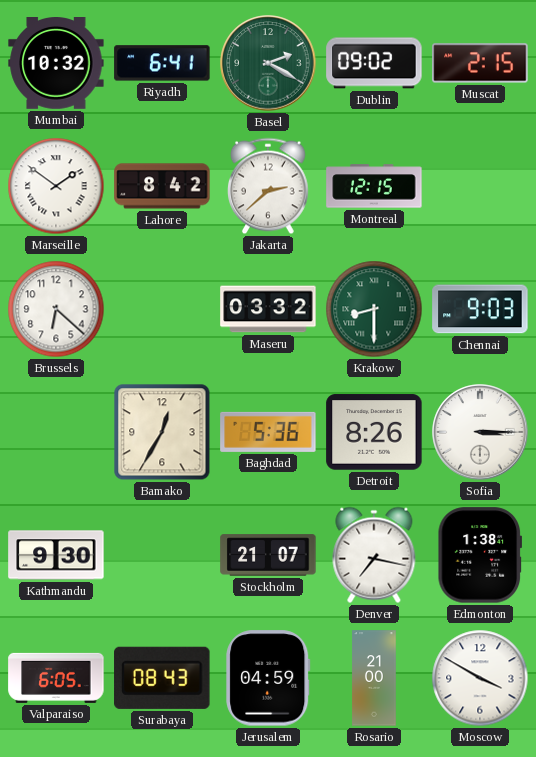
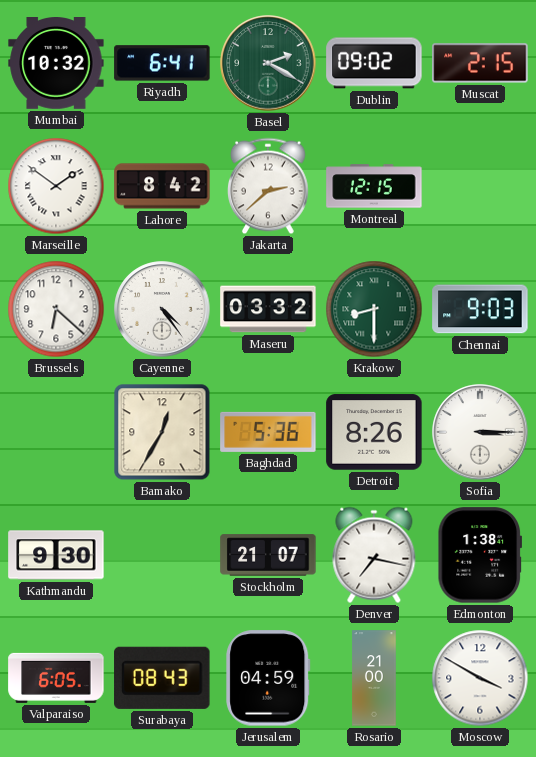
Cayenne: none -> 4:24 (162, 309)
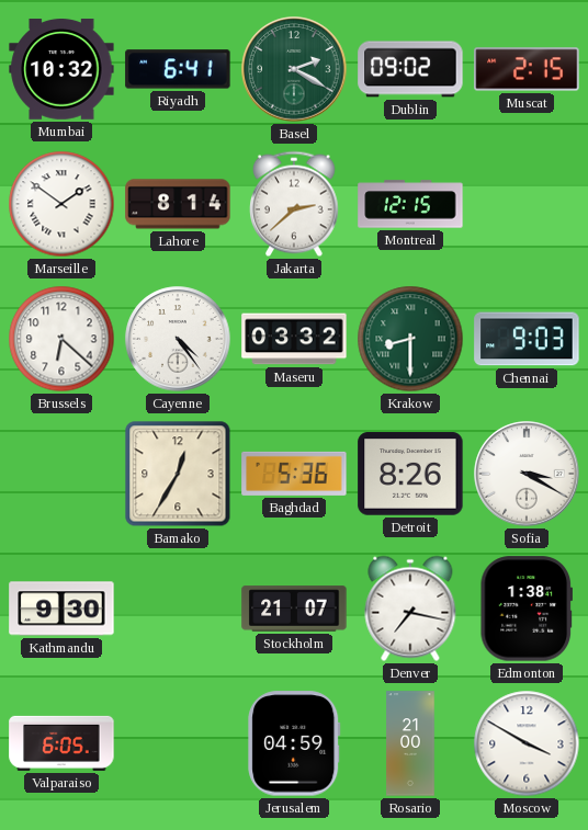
Lahore: 8:42 -> 8:14 (178, 204)
Sofia: 3:15 -> 3:20 (527, 474)
Surabaya: 08:43 -> none (162, 678)
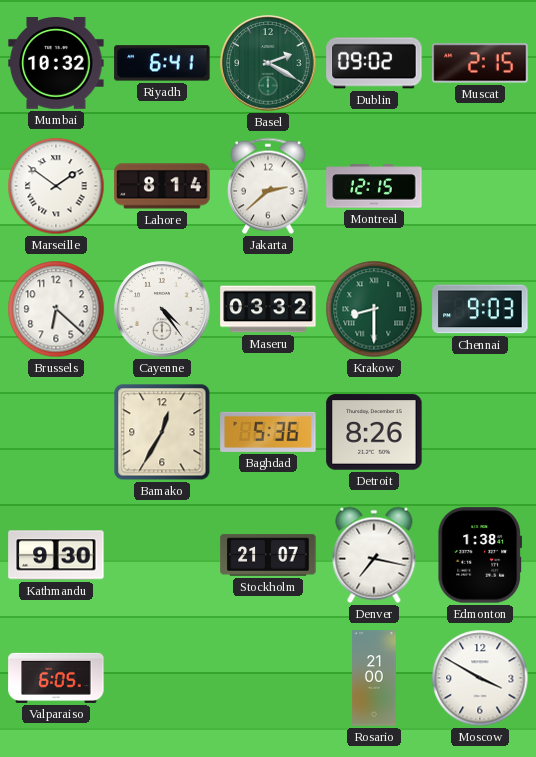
Sofia: 3:20 -> none (527, 474)
Jerusalem: 04:59 -> none (294, 743)
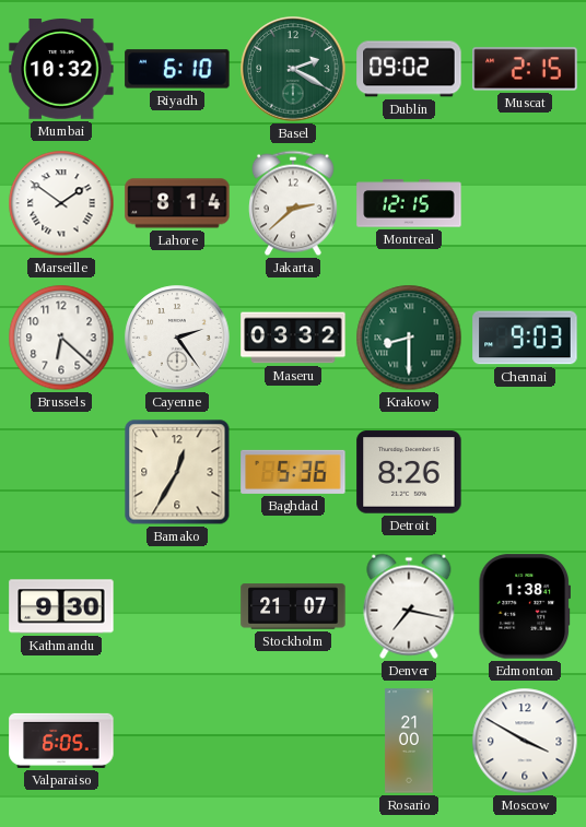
Riyadh: 6:41 -> 6:10 (177, 69)
Cayenne: 4:24 -> 2:24 (177, 338)
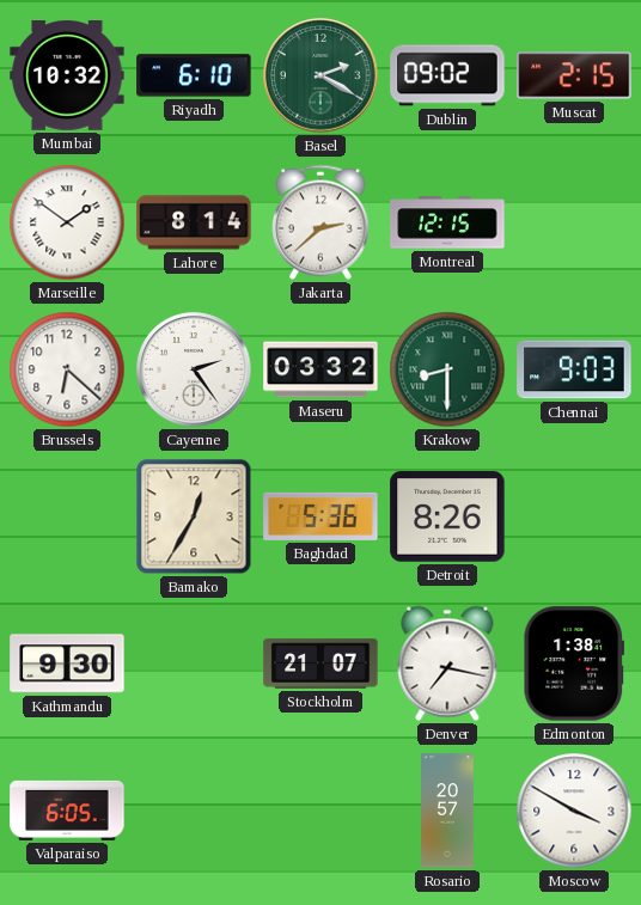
Rosario: 21:00 -> 20:57 (447, 811)
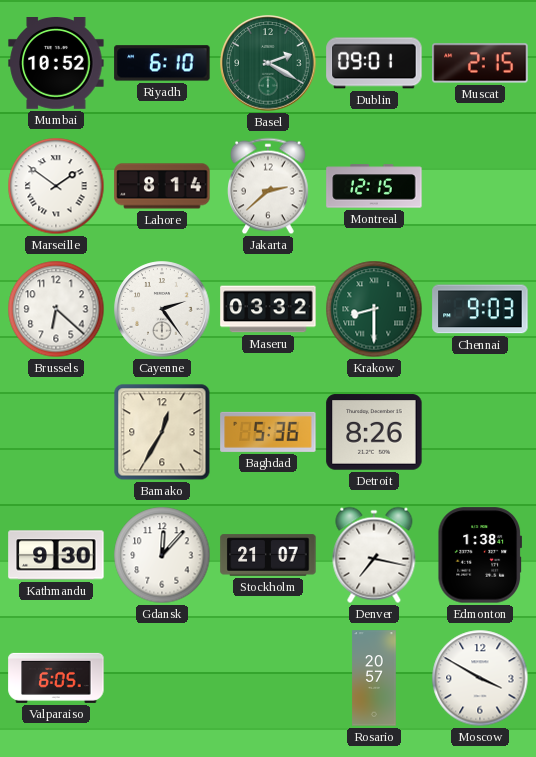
Mumbai: 10:32 -> 10:52 (56, 64)
Dublin: 09:02 -> 09:01 (374, 63)
Gdansk: none -> 12:07 (162, 555)
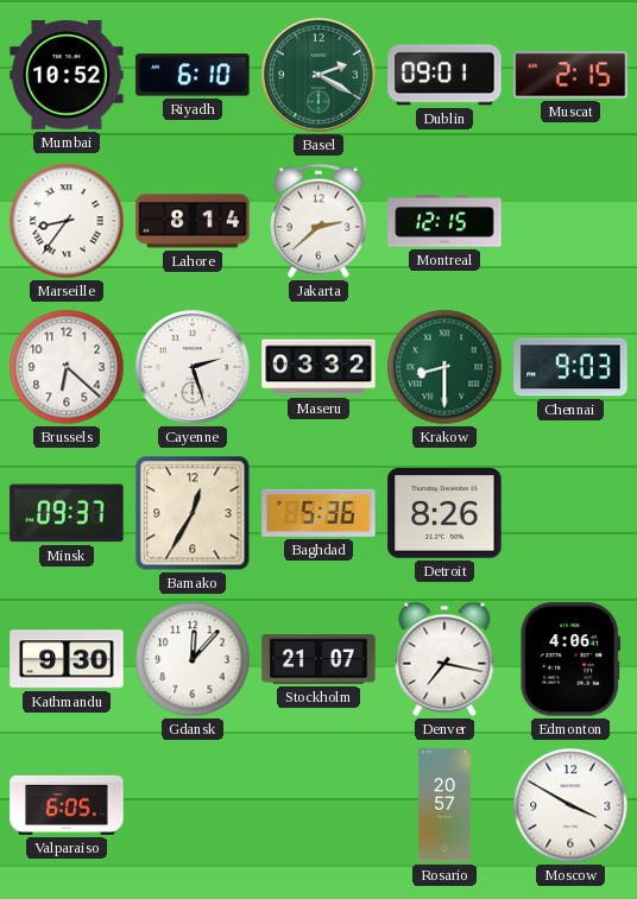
Marseille: 1:51 -> 8:36 (67, 221)
Cayenne: 2:24 -> 2:27 (193, 367)
Minsk: none -> 09:37 (67, 513)
Edmonton: 1:38 -> 4:06 (569, 659)
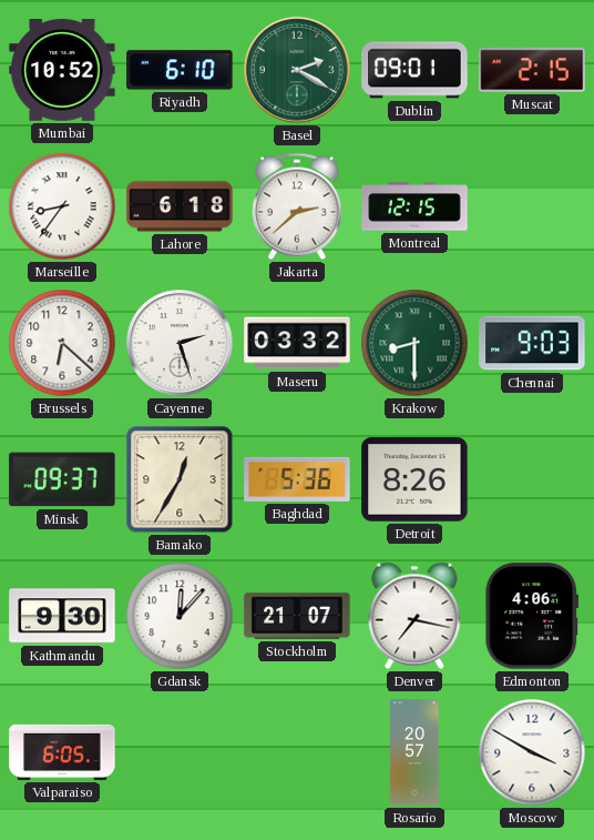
Lahore: 8:14 -> 6:18 (180, 206)
